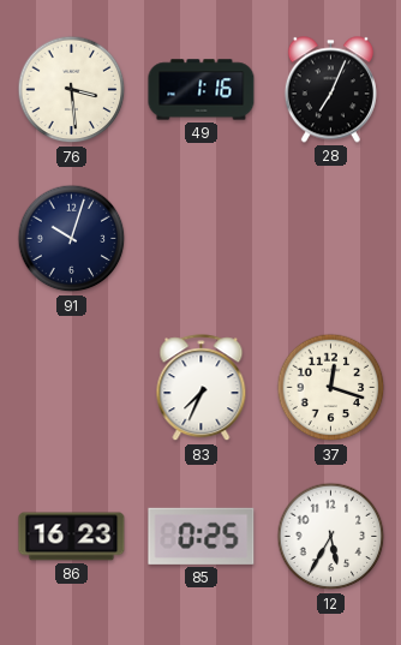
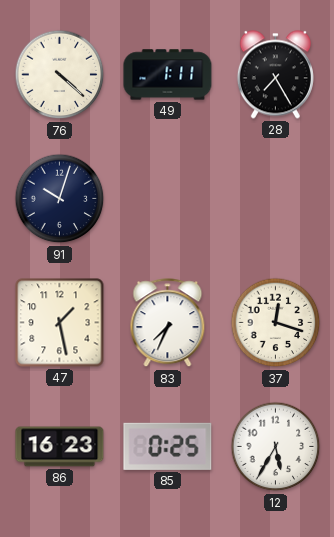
76: 3:29 -> 4:22 (60, 75)
49: 1:16 -> 1:11 (168, 75)
28: 7:04 -> 7:25 (275, 75)
47: none -> 1:28 (60, 323)
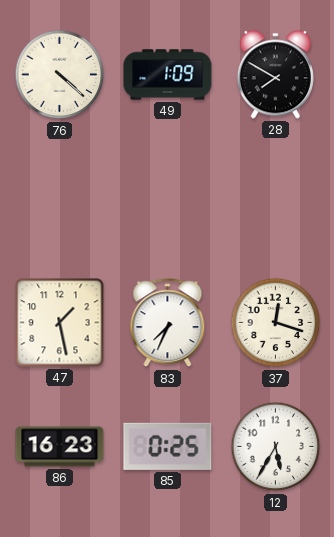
49: 1:11 -> 1:09 (168, 75)
28: 7:25 -> 7:50 (275, 75)
91: 10:03 -> none (60, 199)
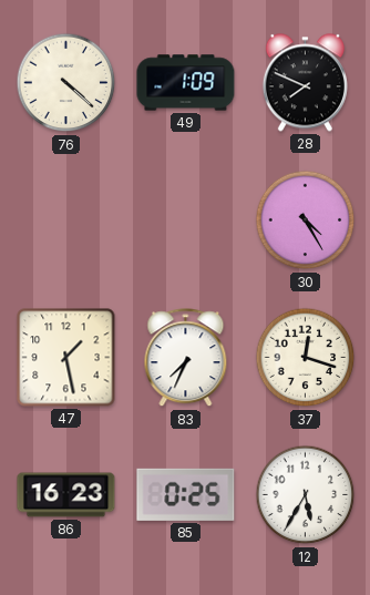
28: 7:50 -> 7:49 (305, 83)
30: none -> 4:25 (306, 220)
